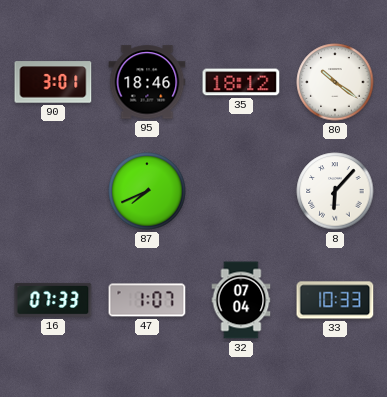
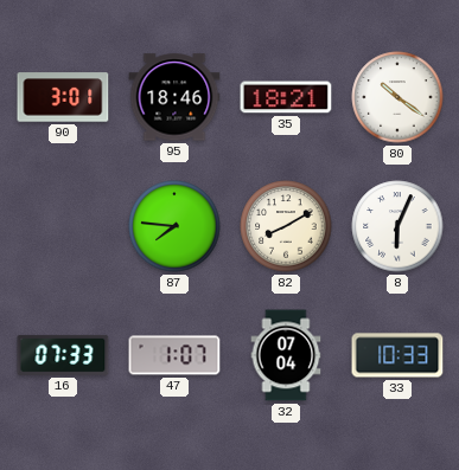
35: 18:12 -> 18:21 (286, 97)
87: 7:41 -> 7:46 (174, 226)
82: none -> 8:10 (286, 226)
8: 6:07 -> 6:04 (397, 226)
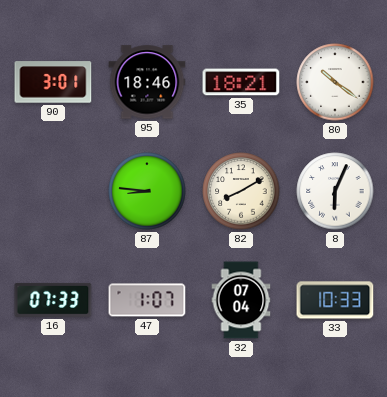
87: 7:46 -> 8:46 (147, 191)
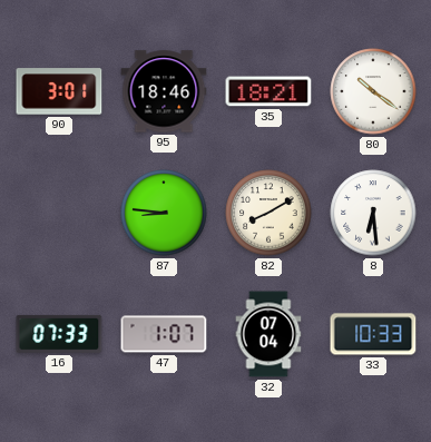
8: 6:04 -> 6:29 (373, 213)
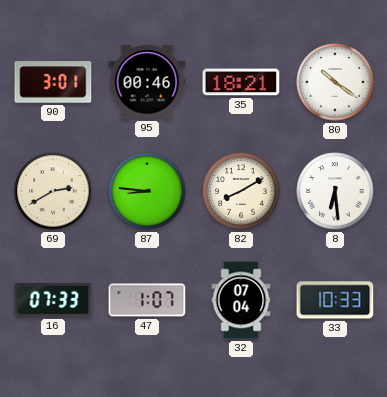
95: 18:46 -> 00:46 (147, 82)
69: none -> 2:40 (53, 191)
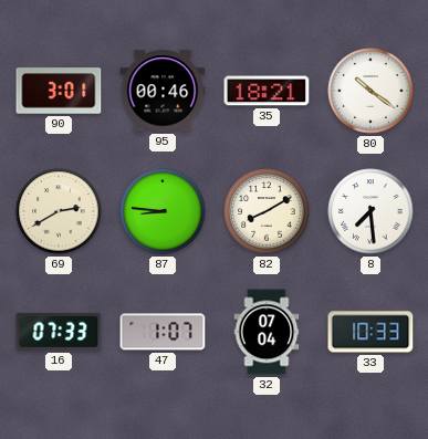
8: 6:29 -> 7:29 (370, 211)
